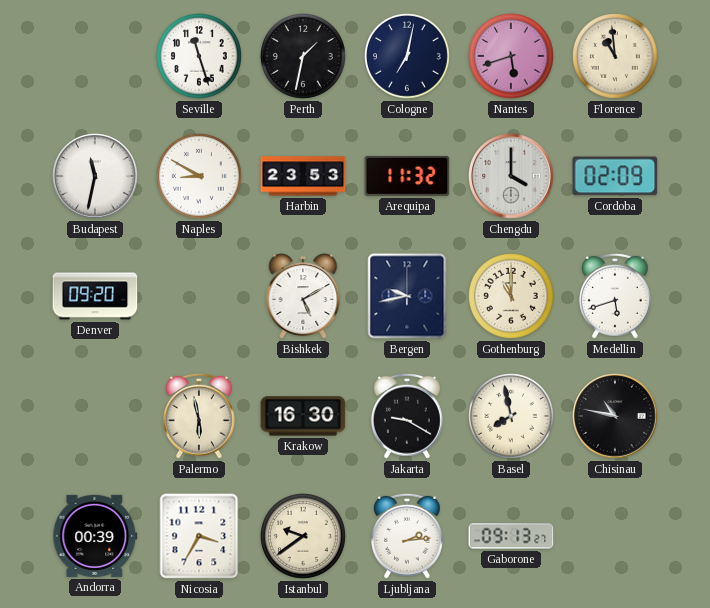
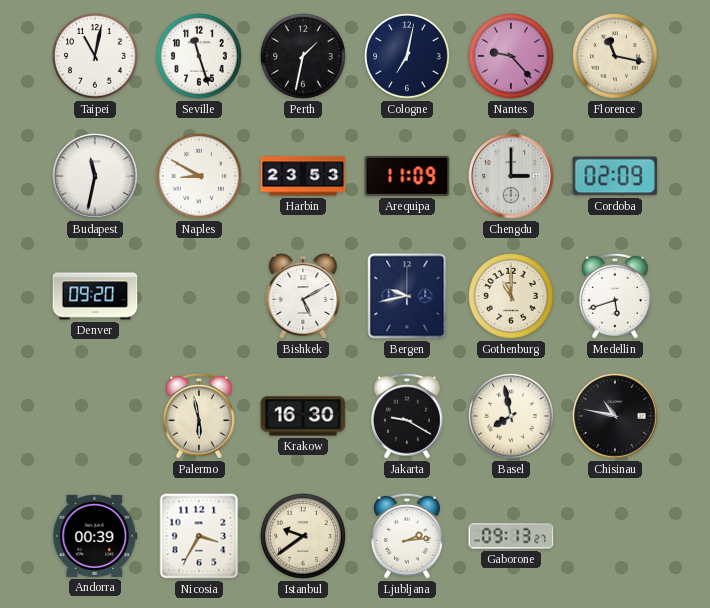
Taipei: none -> 11:02 (96, 57)
Nantes: 5:42 -> 9:23 (512, 57)
Florence: 10:59 -> 11:17 (616, 57)
Arequipa: 11:32 -> 11:09 (407, 176)
Chengdu: 4:00 -> 3:00 (511, 176)
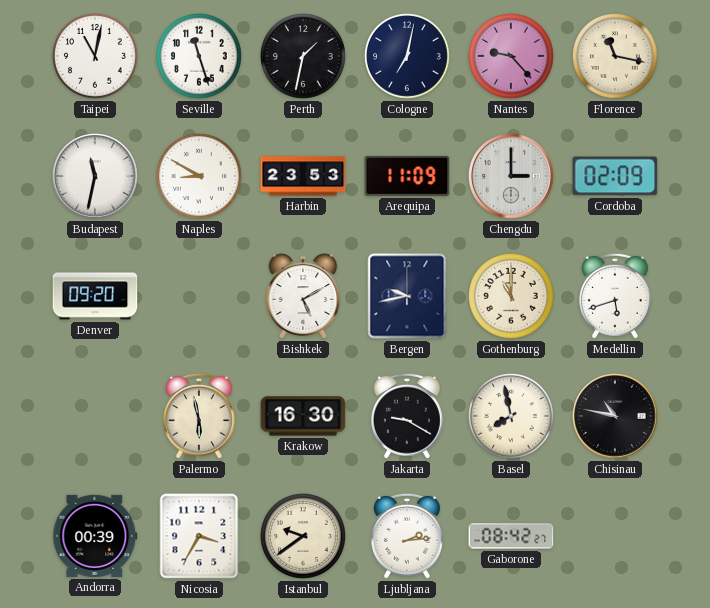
Gaborone: 09:13 -> 08:42 (511, 536)
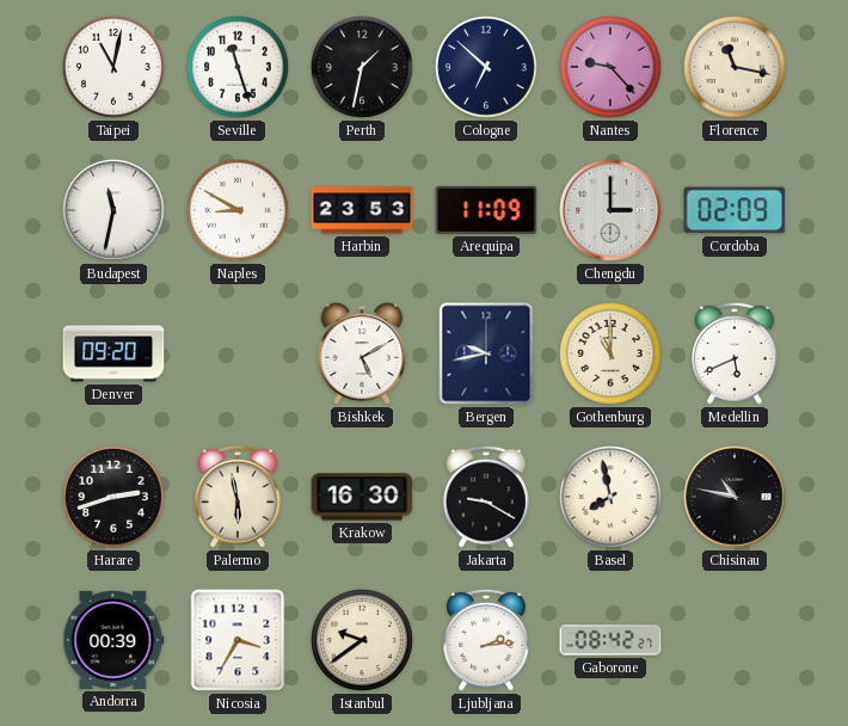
Cologne: 7:02 -> 6:52 (487, 68)
Medellin: 5:42 -> 5:41 (736, 353)
Harare: none -> 2:42 (115, 498)
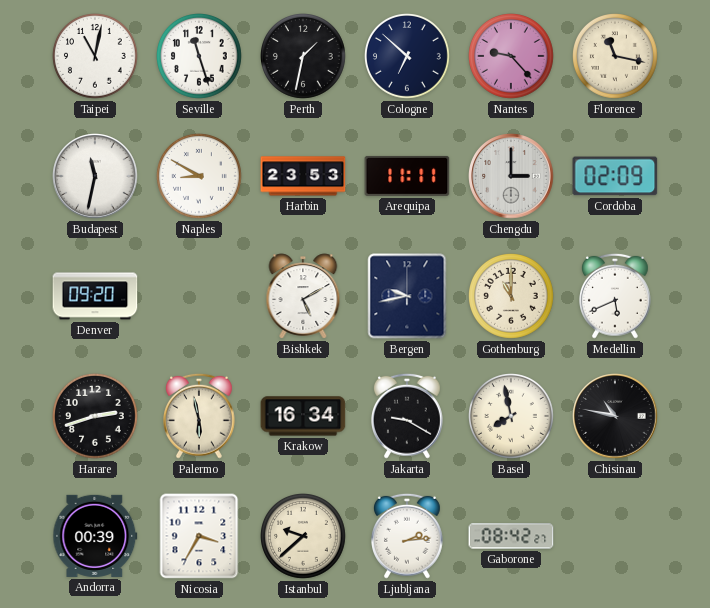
Arequipa: 11:09 -> 11:11 (407, 176)
Krakow: 16:30 -> 16:34 (303, 416)
Istanbul: 9:39 -> 9:38 (304, 537)
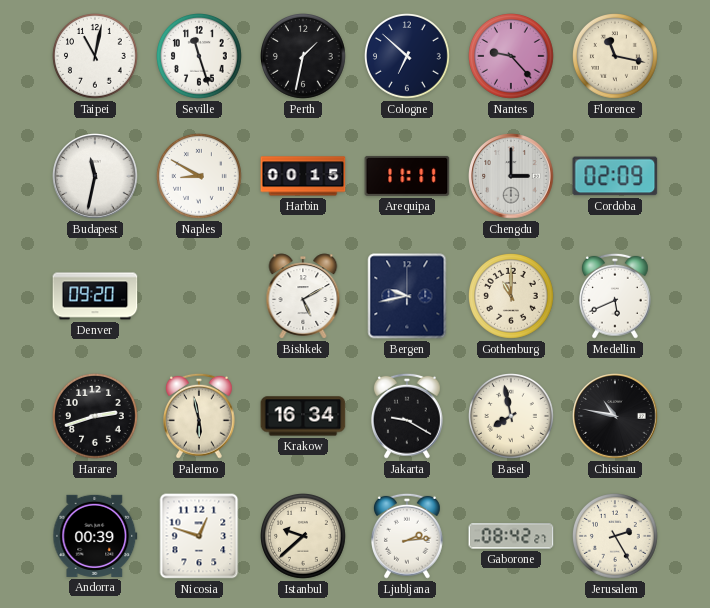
Harbin: 23:53 -> 00:15 (303, 176)
Nicosia: 3:35 -> 12:48 (199, 536)
Jerusalem: none -> 2:25 (616, 537)
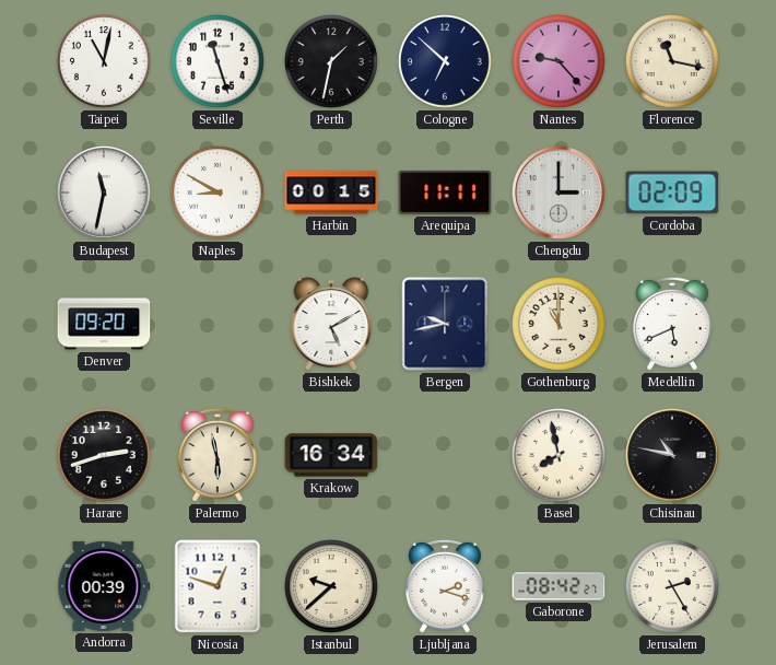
Jakarta: 9:20 -> none (408, 416)
Ljubljana: 2:14 -> 2:18 (446, 586)
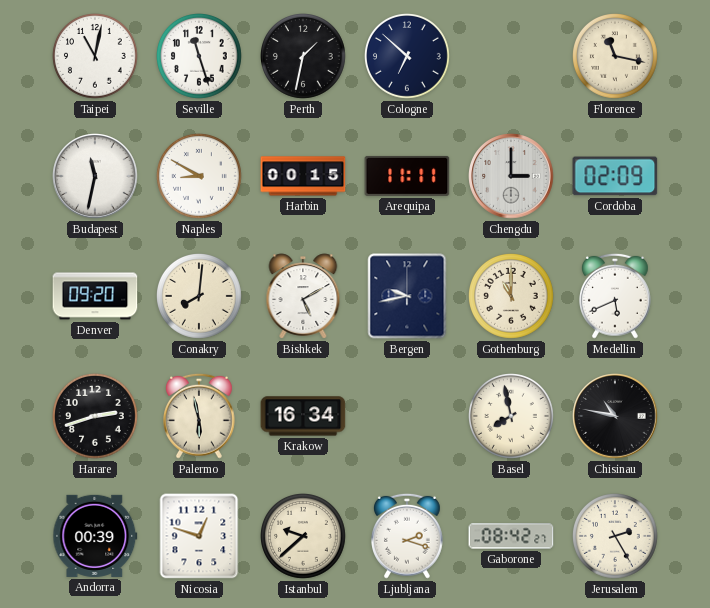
Nantes: 9:23 -> none (560, 62)
Conakry: none -> 8:01 (200, 297)
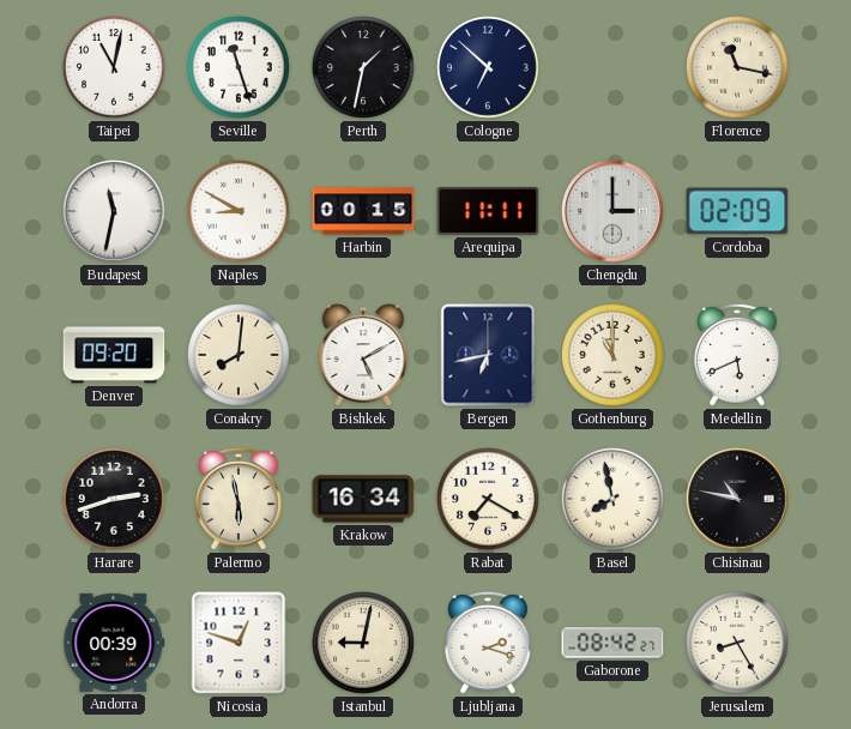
Bergen: 9:43 -> 6:43 (488, 355)
Rabat: none -> 7:20 (489, 500)
Istanbul: 9:38 -> 9:02 (364, 644)
Jerusalem: 2:25 -> 8:25 (738, 644)
